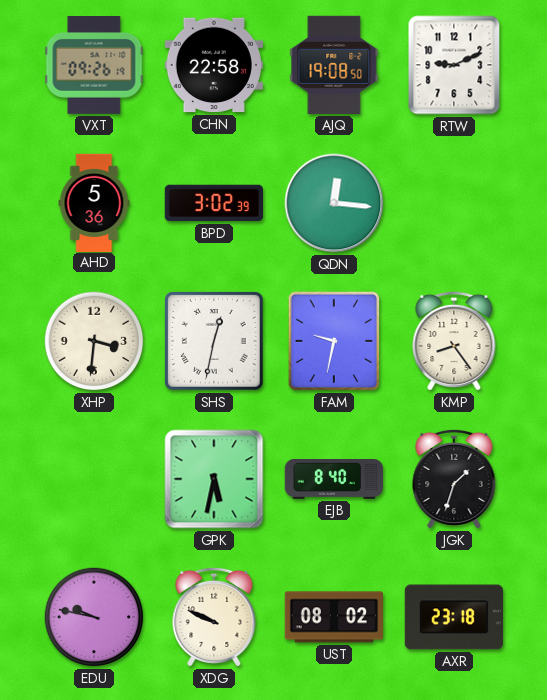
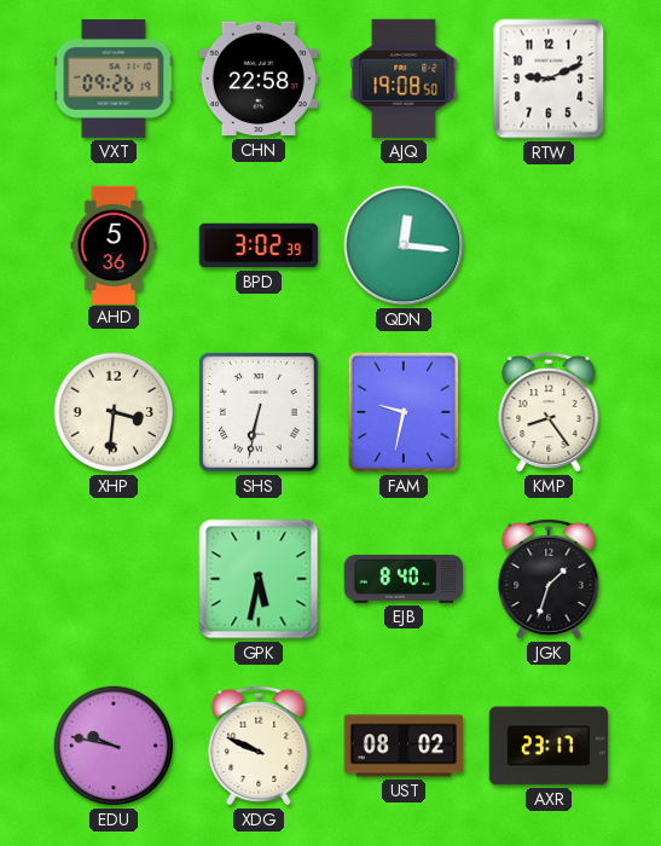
SHS: 12:32 -> 6:32 (260, 413)
AXR: 23:18 -> 23:17 (549, 746)
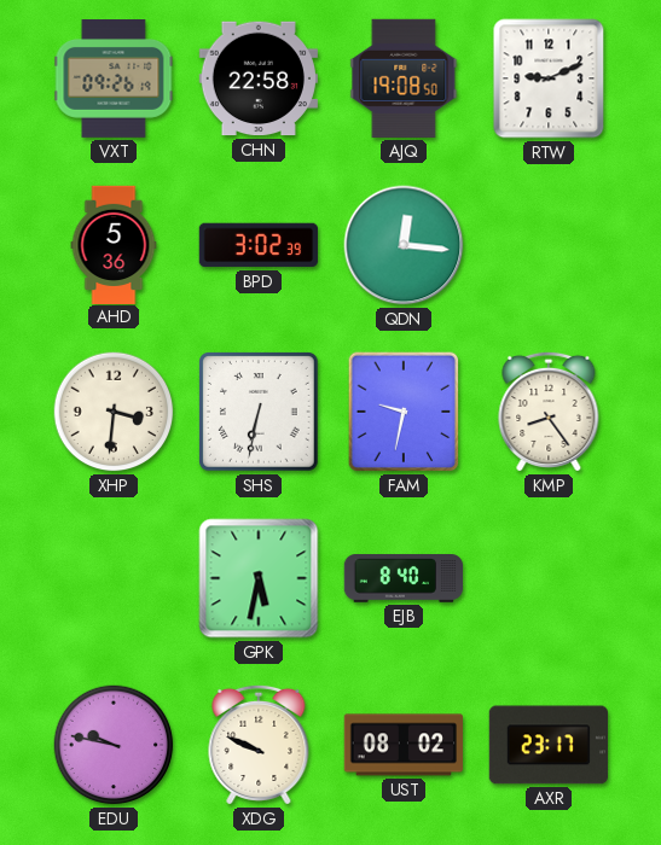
JGK: 1:33 -> none (549, 579)
